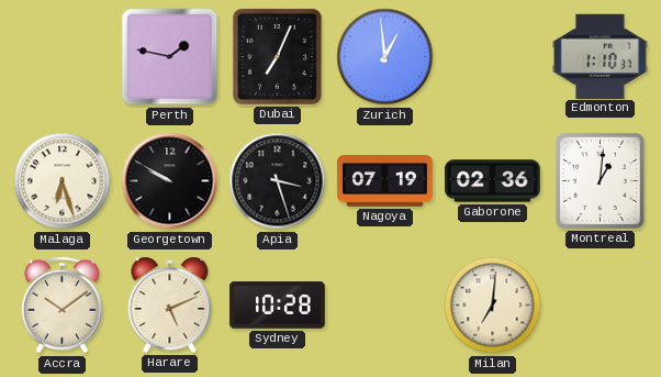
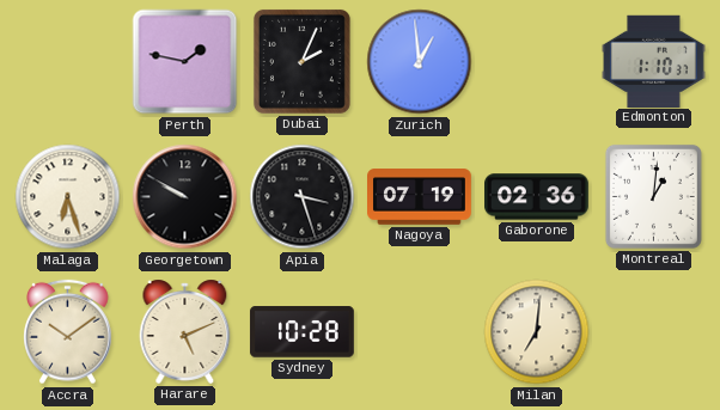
Dubai: 7:04 -> 2:04 (301, 61)
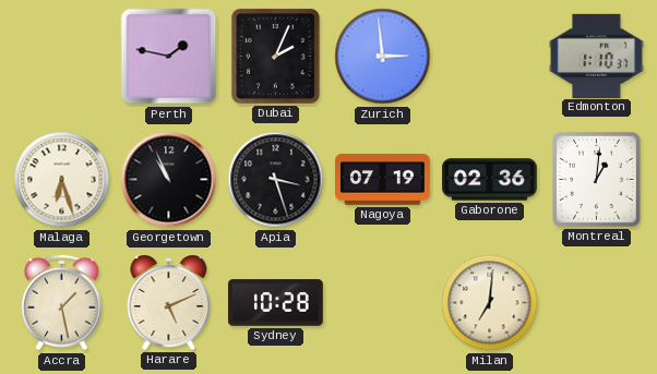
Zurich: 12:59 -> 2:59 (383, 57)
Georgetown: 9:50 -> 10:56 (169, 180)
Accra: 10:09 -> 1:28 (62, 303)
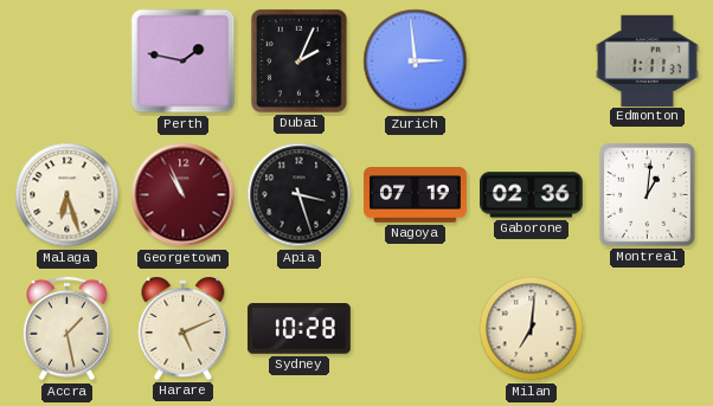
Edmonton: 1:10 -> 1:11 (648, 60)
Georgetown dial: black -> burgundy (184, 195)
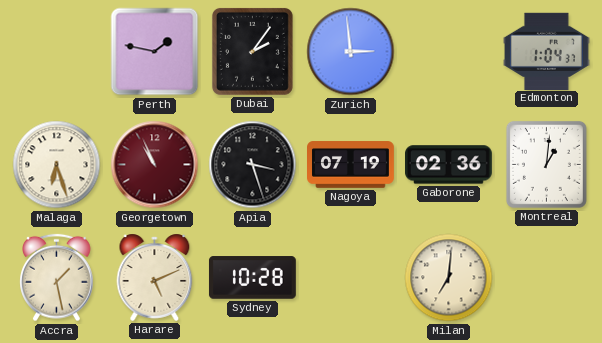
Dubai: 2:04 -> 2:06 (252, 51)
Edmonton: 1:11 -> 1:04 (547, 51)
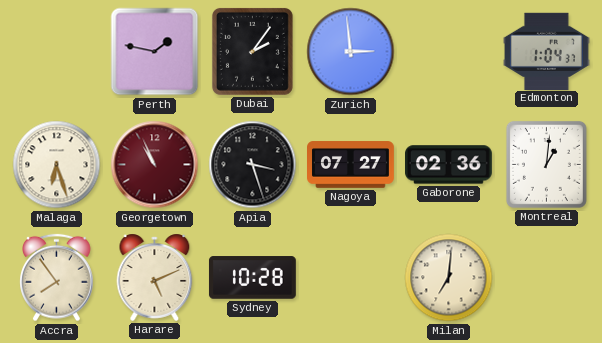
Nagoya: 07:19 -> 07:27 (351, 165)
Accra: 1:28 -> 7:54 (57, 278)
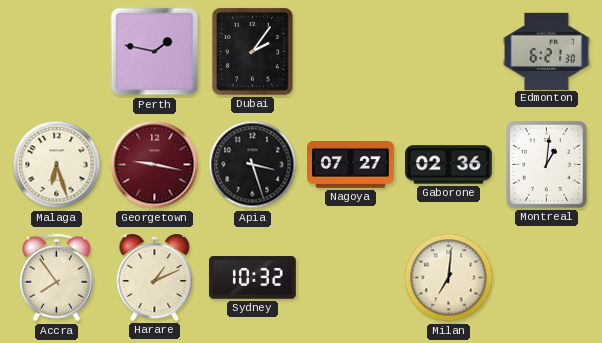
Zurich: 2:59 -> none (351, 52)
Edmonton: 1:04 -> 6:21 (547, 51)
Georgetown: 10:56 -> 9:17 (155, 165)
Harare: 5:11 -> 1:11 (155, 277)
Sydney: 10:28 -> 10:32 (252, 278)
